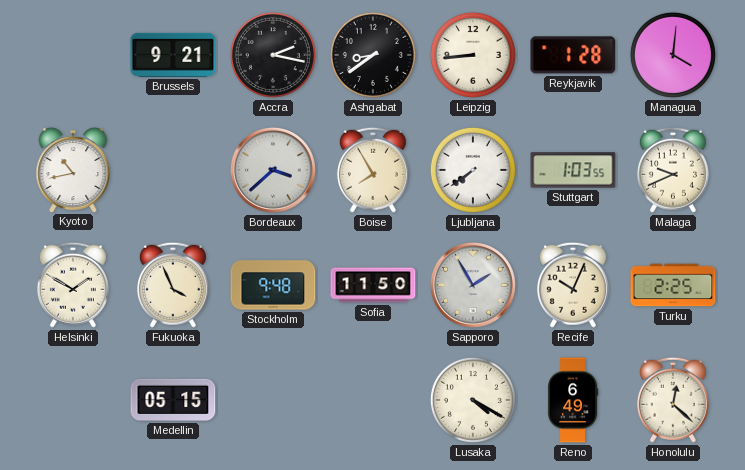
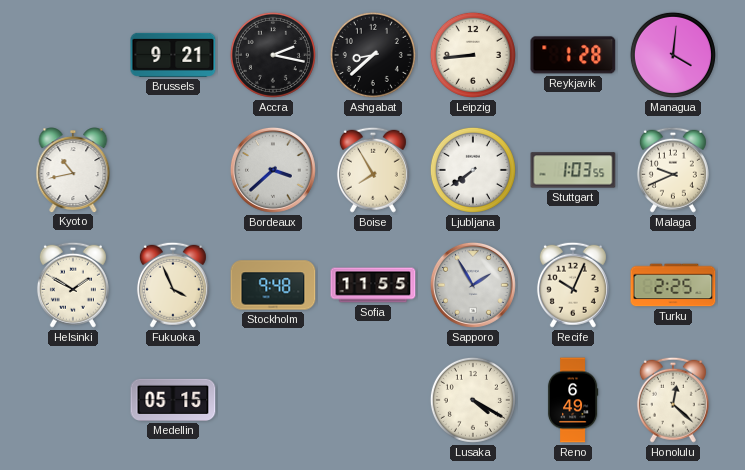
Ashgabat: 8:39 -> 8:38 (373, 55)
Sofia: 11:50 -> 11:55 (373, 285)
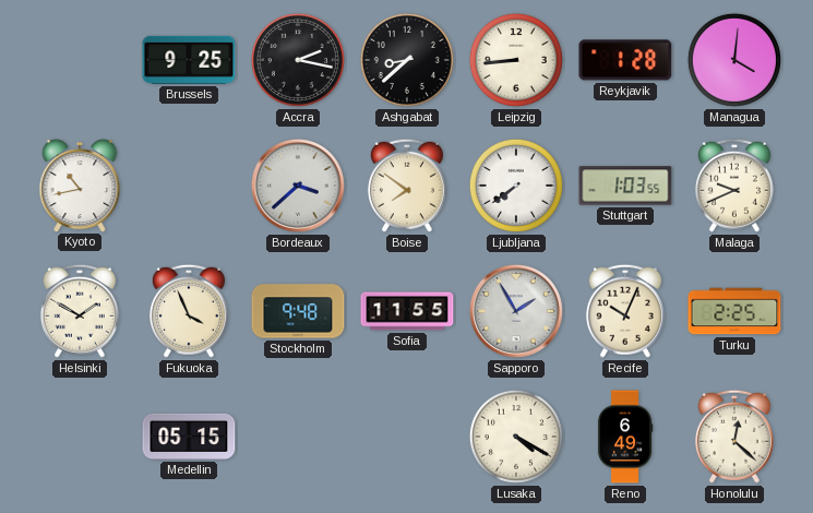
Brussels: 9:21 -> 9:25 (189, 60)
Boise: 7:55 -> 7:51 (407, 186)
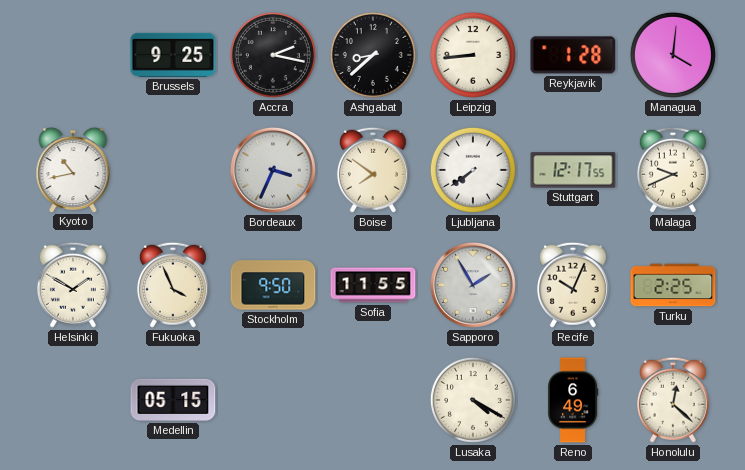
Bordeaux: 3:38 -> 3:34 (273, 170)
Stuttgart: 1:03 -> 12:17 (573, 170)
Stockholm: 9:48 -> 9:50 (273, 285)
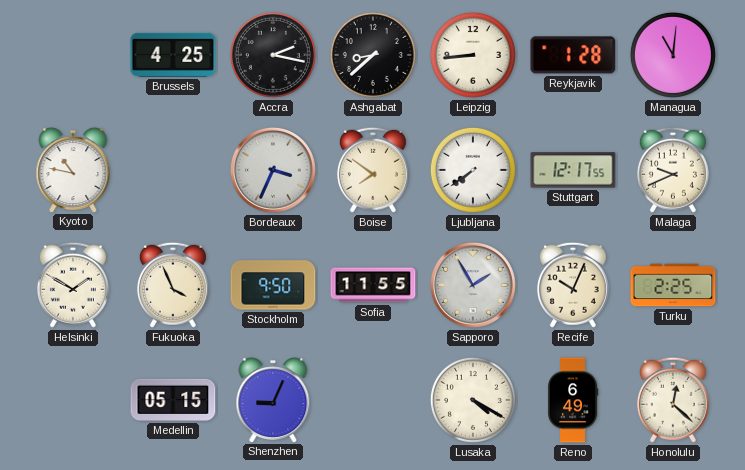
Brussels: 9:25 -> 4:25 (173, 55)
Managua: 4:01 -> 11:01 (673, 55)
Kyoto: 10:43 -> 10:47 (73, 170)
Shenzhen: none -> 9:04 (273, 400)
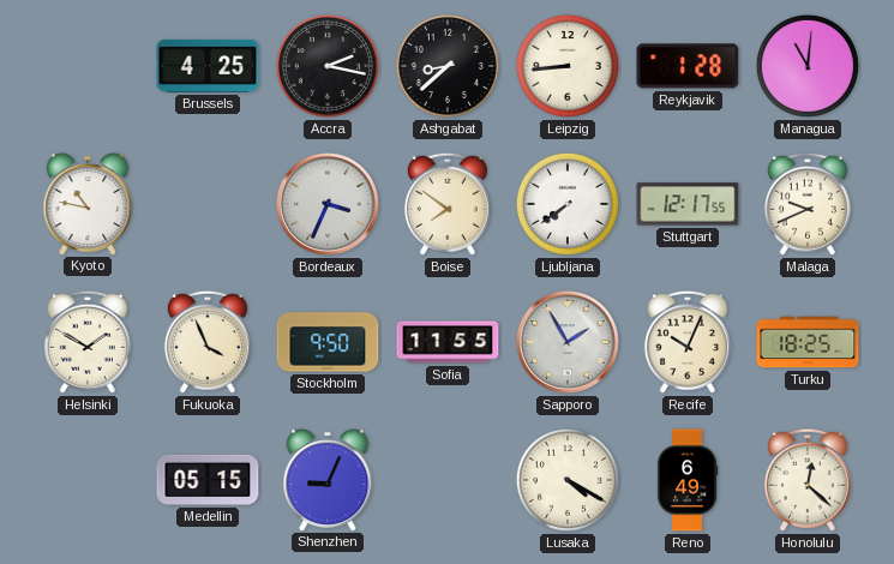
Turku: 2:25 -> 18:25 (808, 342)
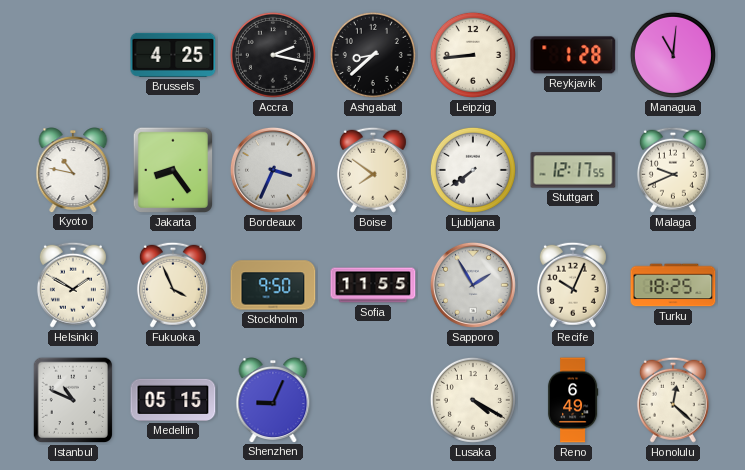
Jakarta: none -> 8:24 (172, 170)
Istanbul: none -> 10:49 (73, 400)
